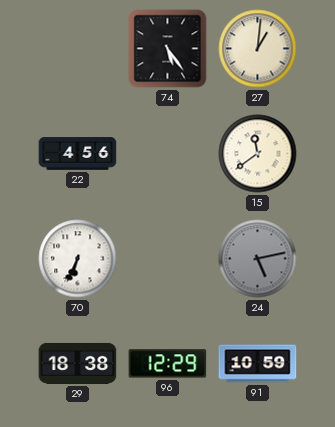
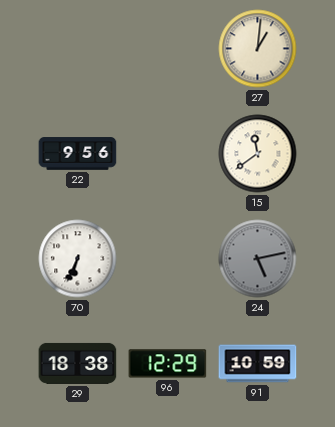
74: 5:24 -> none (168, 49)
22: 4:56 -> 9:56 (78, 154)
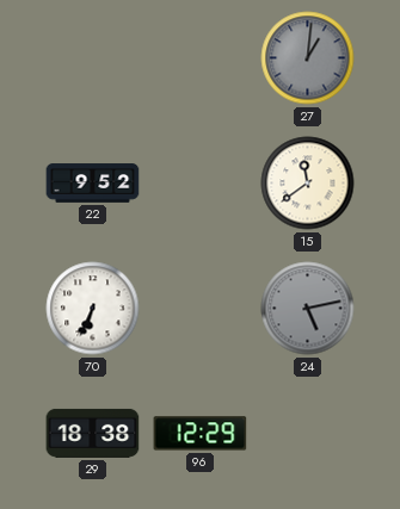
27 dial: cream -> grey (308, 58)
22: 9:56 -> 9:52 (93, 184)
91: 10:59 -> none (258, 364)
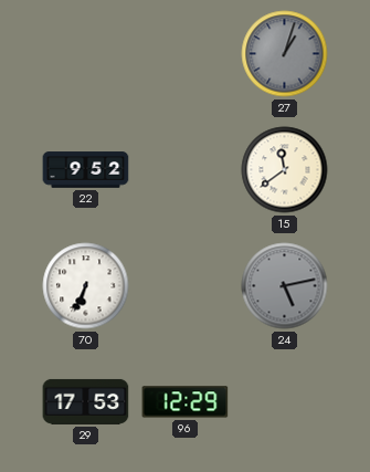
27: 1:01 -> 1:03 (285, 54)
29: 18:38 -> 17:53 (86, 401)
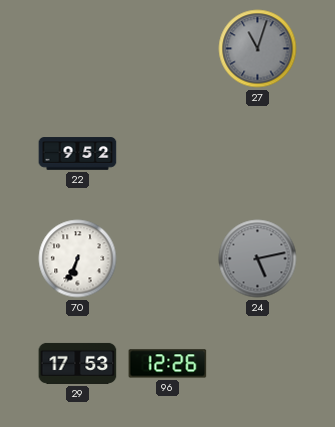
27: 1:03 -> 11:03 (258, 49)
15: 11:39 -> none (285, 170)
96: 12:29 -> 12:26 (168, 364)
